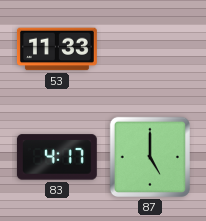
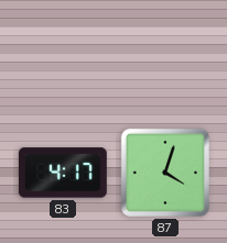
53: 11:33 -> none (57, 49)
87: 5:00 -> 4:03 (165, 173)
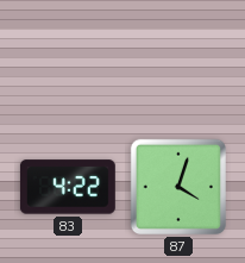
83: 4:17 -> 4:22 (68, 187)
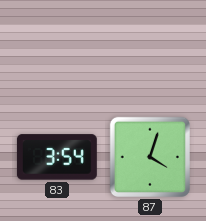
83: 4:22 -> 3:54 (57, 157)
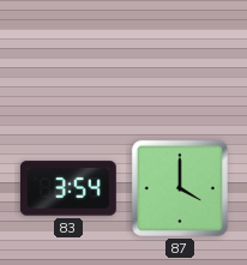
87: 4:03 -> 4:00 (180, 188)
